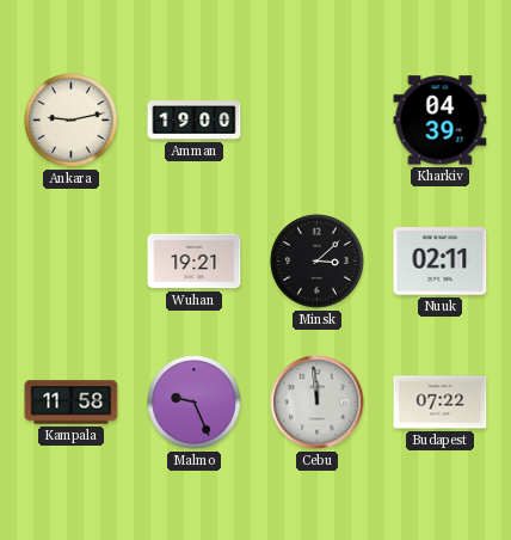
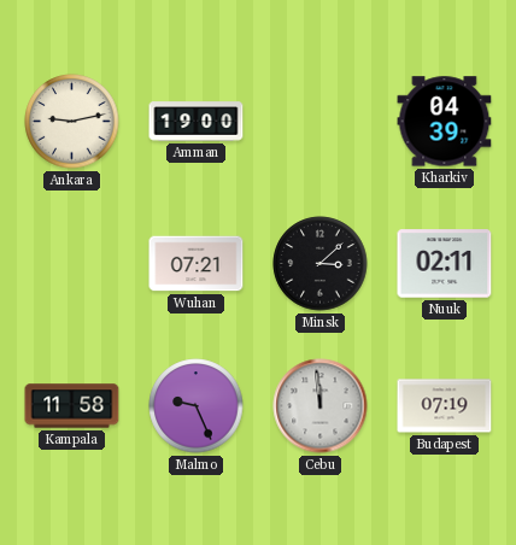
Wuhan: 19:21 -> 07:21 (197, 264)
Budapest: 07:22 -> 07:19 (445, 406)
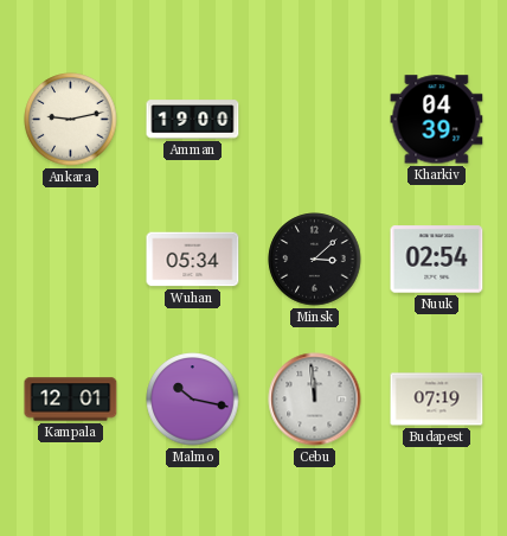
Wuhan: 07:21 -> 05:34 (193, 260)
Nuuk: 02:11 -> 02:54 (437, 260)
Kampala: 11:58 -> 12:01 (71, 400)
Malmo: 9:26 -> 10:17 (193, 400)
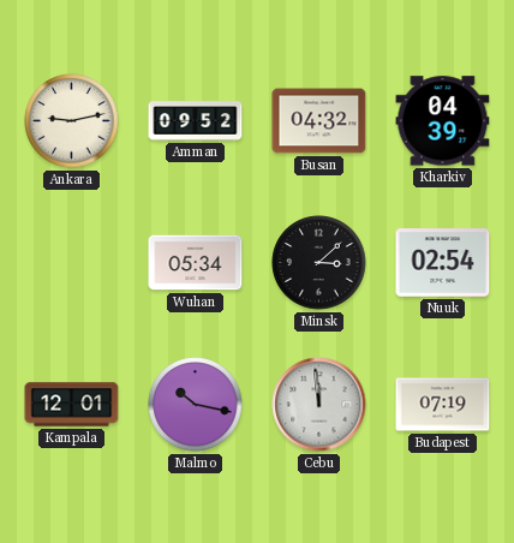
Amman: 19:00 -> 09:52 (196, 121)
Busan: none -> 04:32 (319, 121)
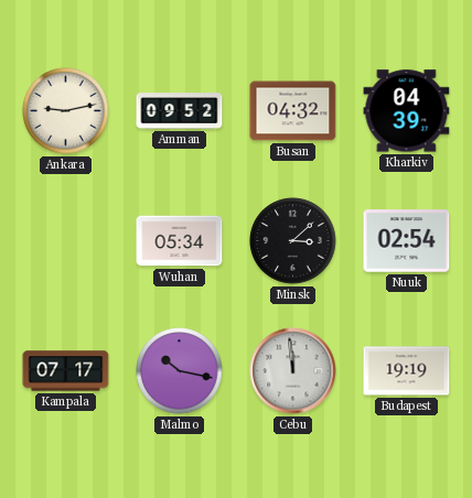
Kampala: 12:01 -> 07:17 (66, 371)
Budapest: 07:19 -> 19:19 (407, 371)
